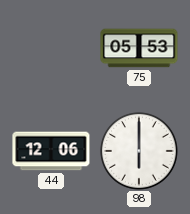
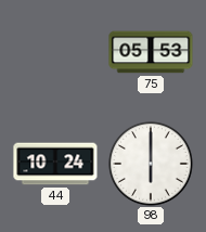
44: 12:06 -> 10:24 (55, 164)
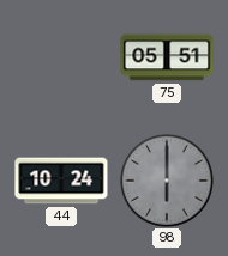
75: 05:53 -> 05:51 (167, 57)
98 dial: white -> grey (167, 181)
